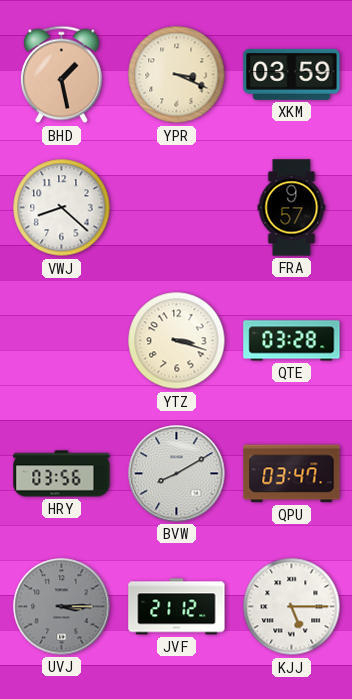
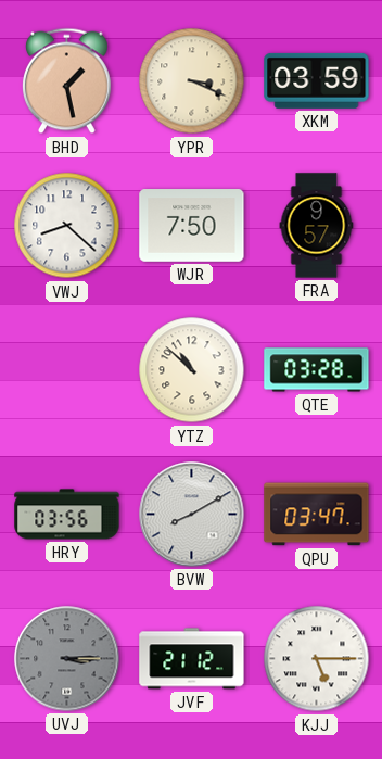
WJR: none -> 7:50 (192, 226)
YTZ: 3:18 -> 10:52 (192, 370)
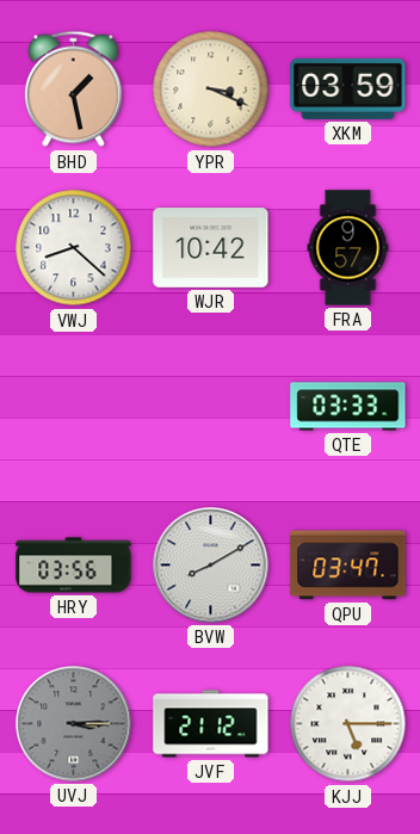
WJR: 7:50 -> 10:42 (211, 248)
YTZ: 10:52 -> none (192, 370)
QTE: 03:28 -> 03:33 (348, 407)
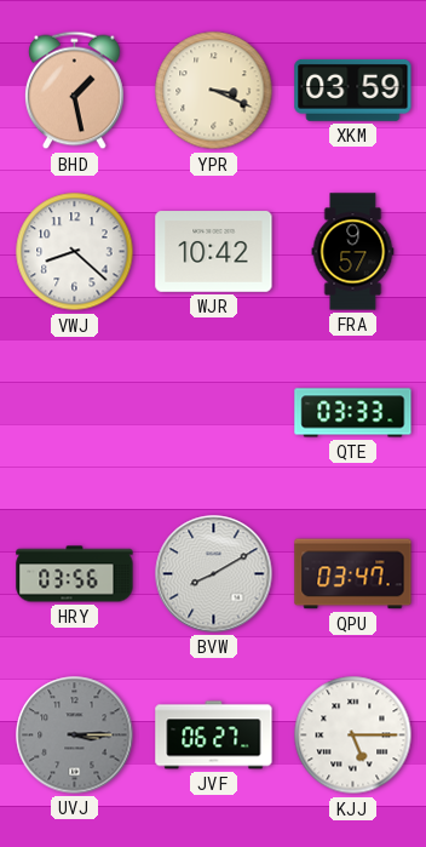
JVF: 21:12 -> 06:27 (214, 736)
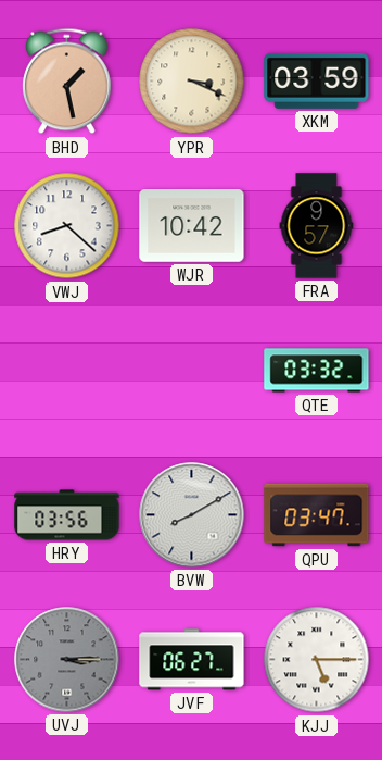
QTE: 03:33 -> 03:32 (317, 371)
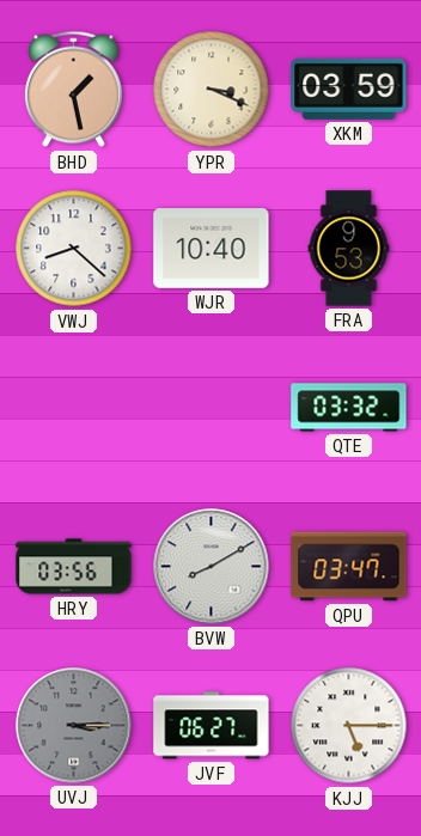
WJR: 10:42 -> 10:40 (212, 249)
FRA: 9:57 -> 9:53 (349, 249)
